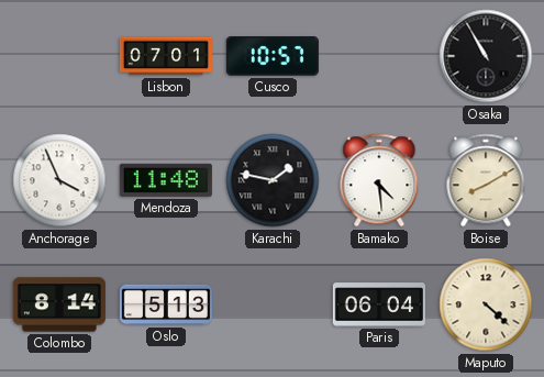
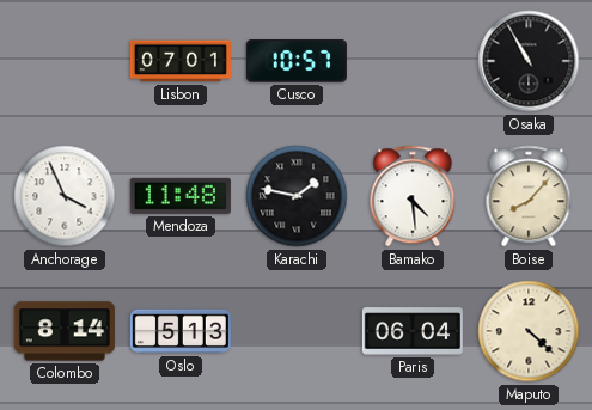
Boise: 8:10 -> 8:07 (529, 196)
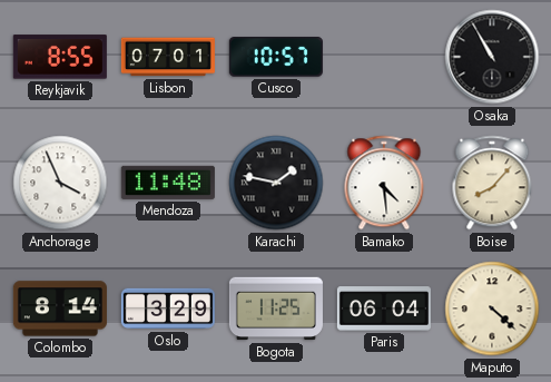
Reykjavik: none -> 8:55 (60, 57)
Oslo: 5:13 -> 3:29 (168, 308)
Bogota: none -> 11:25 (276, 308)
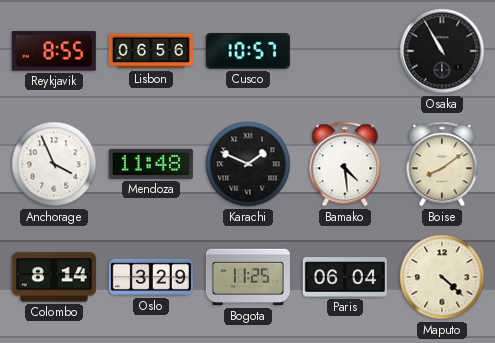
Lisbon: 07:01 -> 06:56 (151, 51)
Karachi: 1:47 -> 1:49 (248, 164)
Boise: 8:07 -> 8:09 (442, 164)
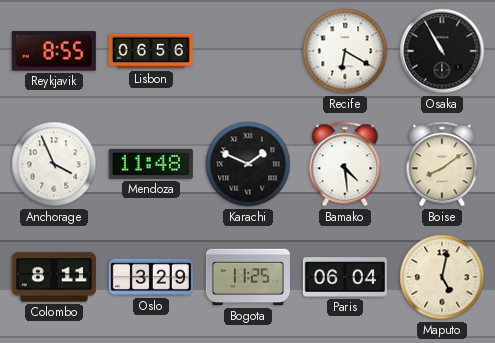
Cusco: 10:57 -> none (248, 51)
Recife: none -> 6:20 (345, 51)
Colombo: 8:14 -> 8:11 (54, 277)
Maputo: 4:22 -> 5:02 (442, 277)
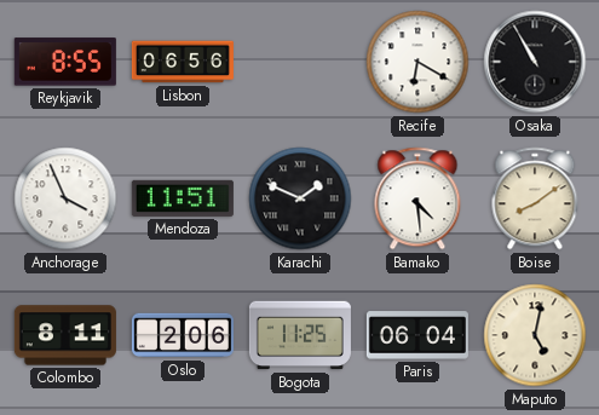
Mendoza: 11:48 -> 11:51 (183, 198)
Oslo: 3:29 -> 2:06 (183, 335)
